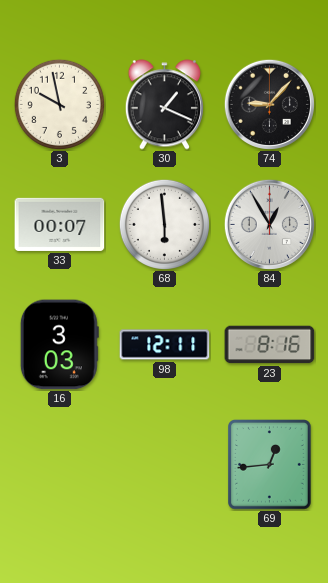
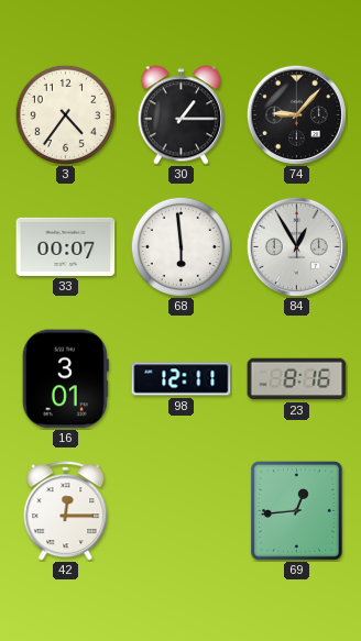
3: 9:58 -> 4:36 (65, 114)
30: 1:19 -> 1:15 (180, 115)
16: 3:03 -> 3:01 (65, 379)
42: none -> 12:15 (66, 511)
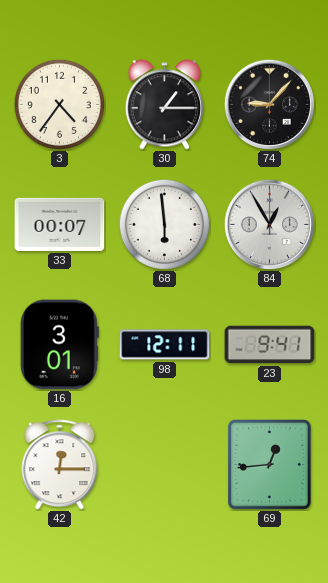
23: 8:16 -> 9:41 (270, 345)
